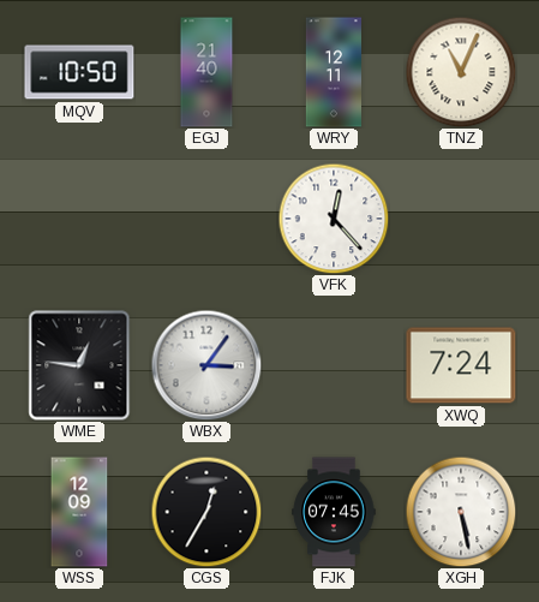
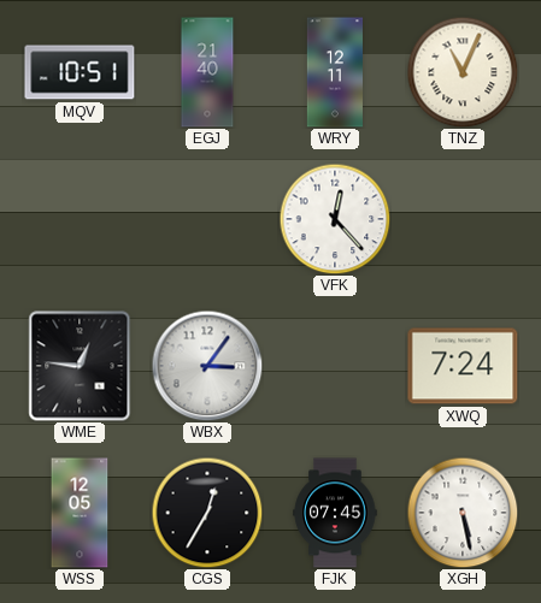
MQV: 10:50 -> 10:51 (80, 72)
WSS: 12:09 -> 12:05 (80, 513)
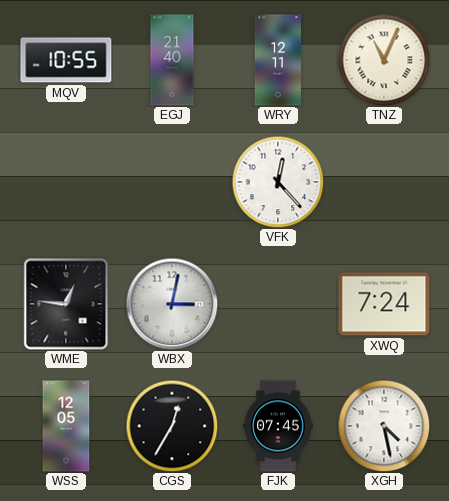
MQV: 10:51 -> 10:55 (66, 60)
WBX: 3:06 -> 3:02 (172, 304)
XGH: 5:28 -> 4:28 (384, 426)
